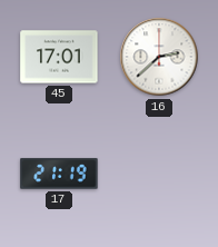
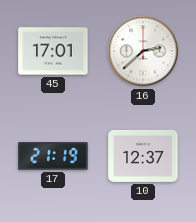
10: none -> 12:37 (143, 156)
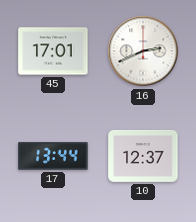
16: 2:38 -> 2:41 (143, 51)
17: 21:19 -> 13:44 (53, 156)
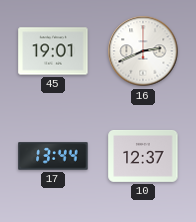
45: 17:01 -> 19:01 (53, 51)
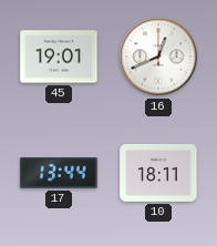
16: 2:41 -> 12:41 (158, 57)
10: 12:37 -> 18:11 (158, 173)
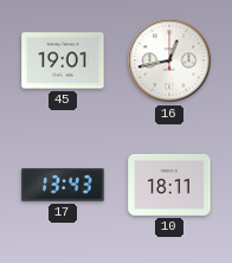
16: 12:41 -> 12:43 (169, 60)
17: 13:44 -> 13:43 (63, 185)
